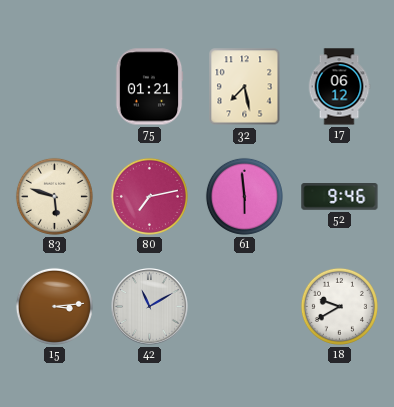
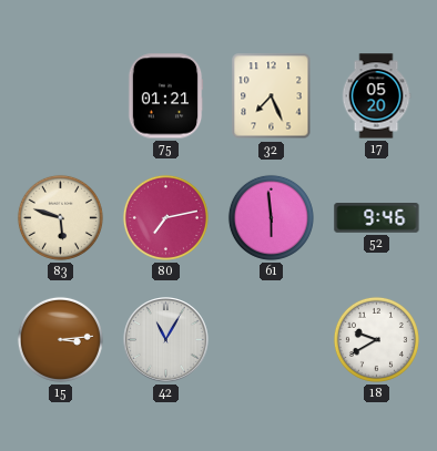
32: 7:28 -> 7:26 (272, 96)
17: 06:12 -> 05:20 (376, 96)
42: 11:10 -> 11:05 (166, 340)
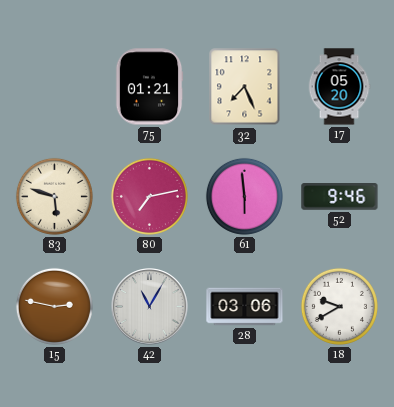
15: 3:14 -> 2:47 (54, 306)
28: none -> 03:06 (245, 307)
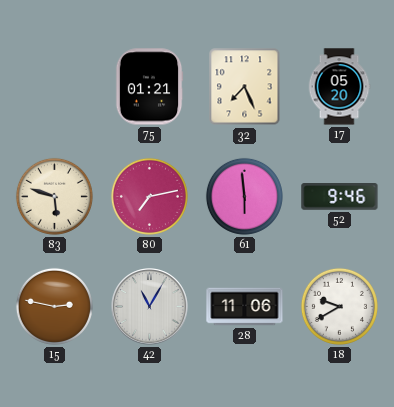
28: 03:06 -> 11:06 (245, 307)
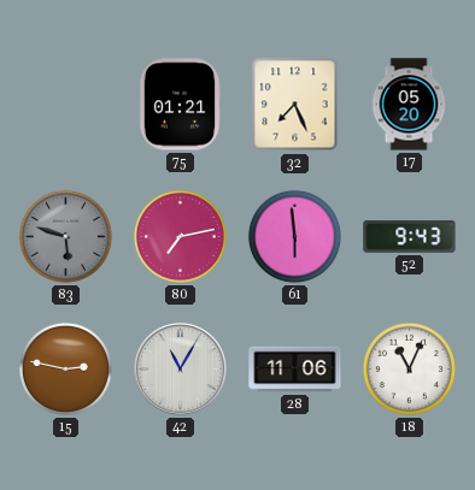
83 dial: cream -> grey (65, 236)
52: 9:46 -> 9:43 (410, 237)
18: 9:40 -> 11:04 (409, 368)
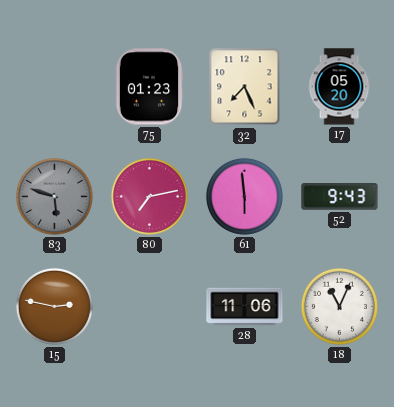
75: 01:21 -> 01:23 (149, 87)
42: 11:05 -> none (181, 370)
